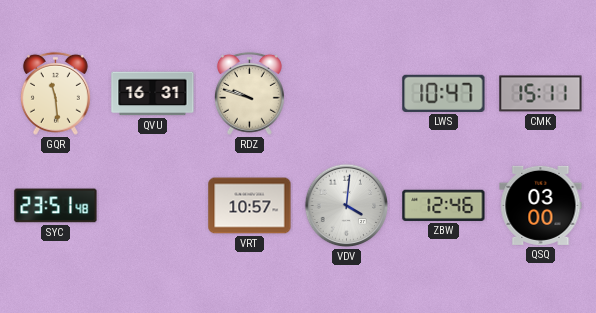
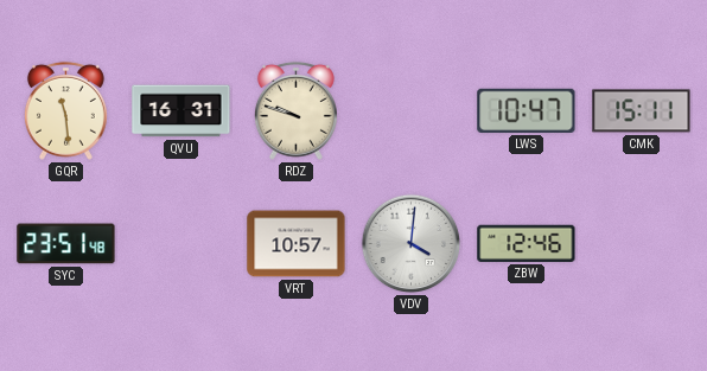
QSQ: 03:00 -> none (541, 205)
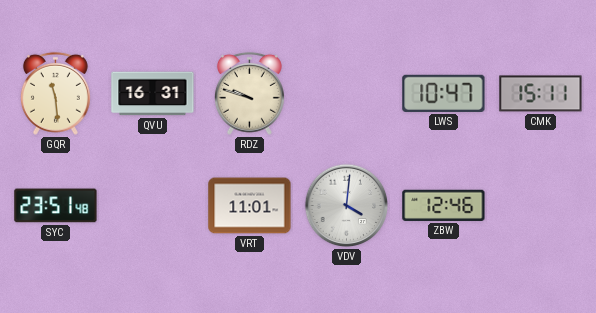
VRT: 10:57 -> 11:01 (250, 206)
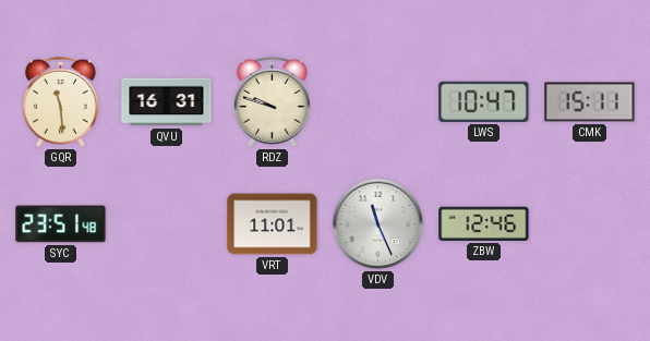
VDV: 4:01 -> 11:26 (378, 224)
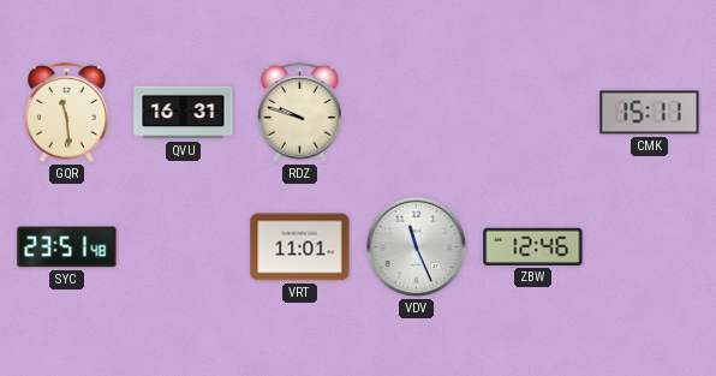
LWS: 10:47 -> none (484, 101)
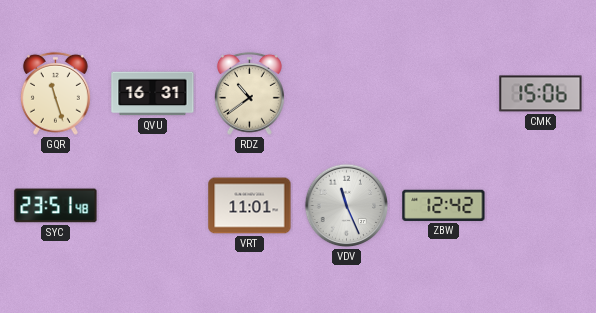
GQR: 11:29 -> 11:27 (55, 93)
RDZ: 9:48 -> 10:39 (249, 93)
CMK: 15:11 -> 15:06 (541, 94)
ZBW: 12:46 -> 12:42 (444, 205)
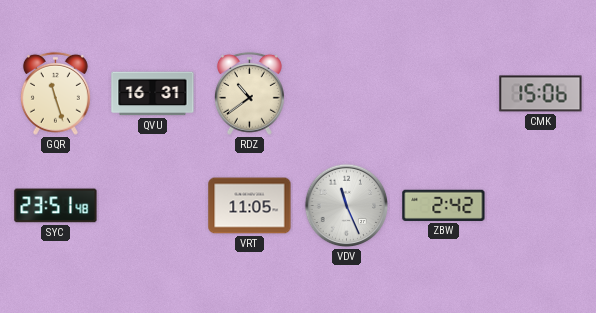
VRT: 11:01 -> 11:05 (250, 206)
ZBW: 12:42 -> 2:42 (444, 205)
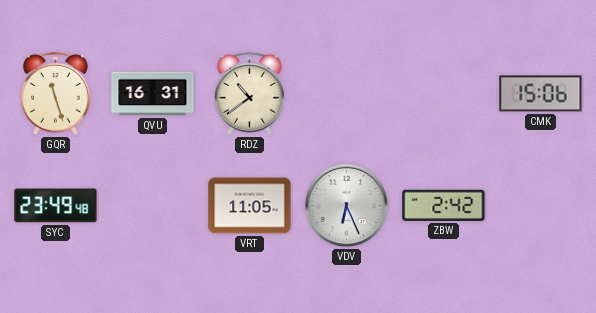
SYC: 23:51 -> 23:49 (56, 206)
VDV: 11:26 -> 6:26 (347, 206)
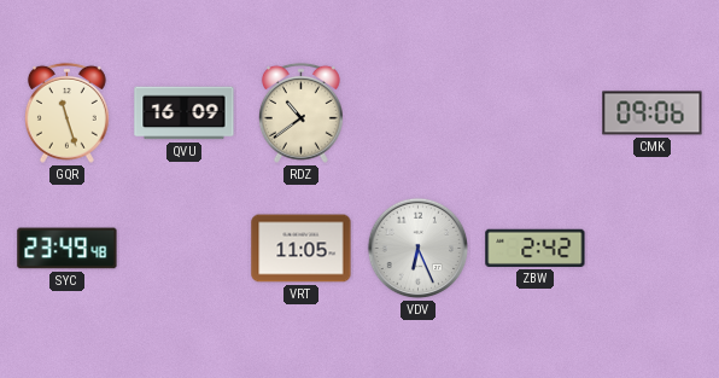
QVU: 16:31 -> 16:09 (185, 114)
CMK: 15:06 -> 09:06 (653, 114)
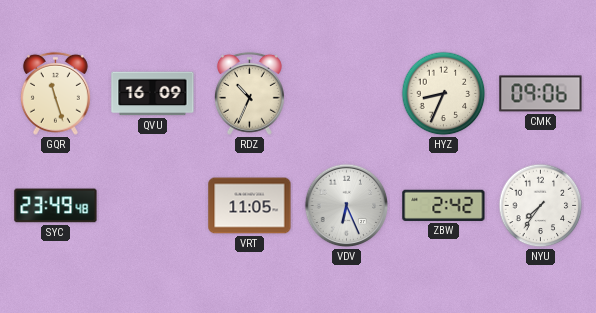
RDZ: 10:39 -> 10:34 (249, 93)
HYZ: none -> 8:34 (444, 94)
NYU: none -> 7:36 (541, 206)
